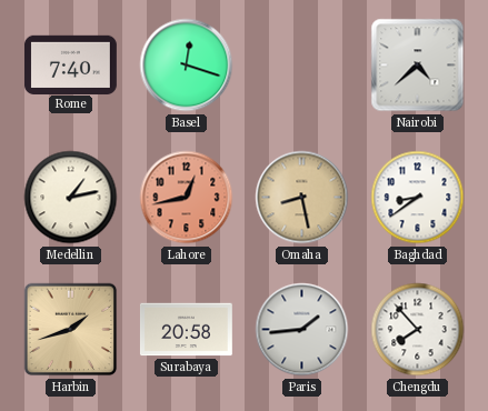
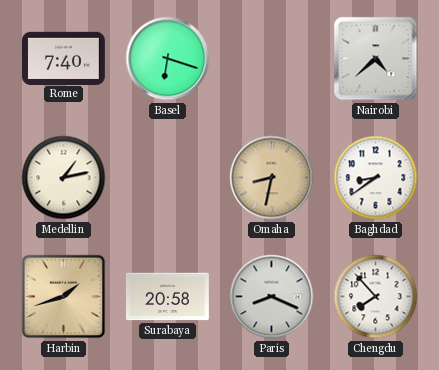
Basel: 12:18 -> 6:18 (168, 59)
Lahore: 12:43 -> none (187, 198)
Omaha: 8:28 -> 8:32 (272, 178)
Paris: 1:44 -> 8:19 (272, 297)
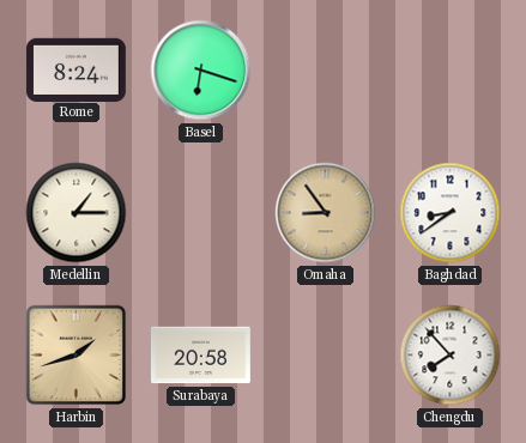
Rome: 7:40 -> 8:24 (75, 69)
Nairobi: 4:38 -> none (376, 59)
Medellin: 1:13 -> 1:15 (77, 213)
Omaha: 8:32 -> 8:54 (326, 213)
Paris: 8:19 -> none (272, 297)
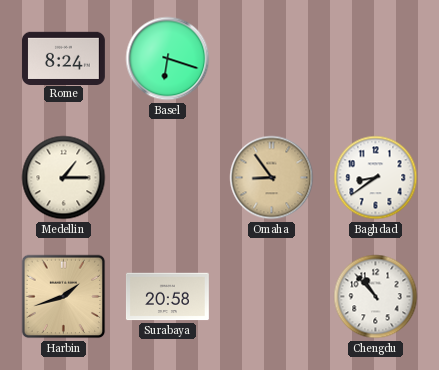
Chengdu: 7:53 -> 10:53 (376, 297)
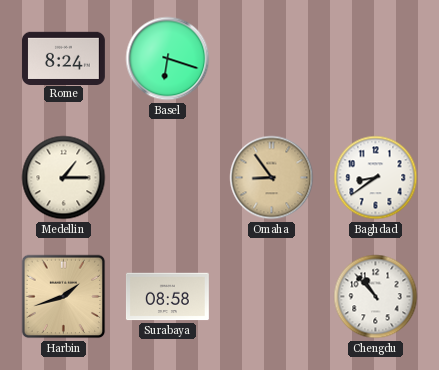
Surabaya: 20:58 -> 08:58 (167, 297)
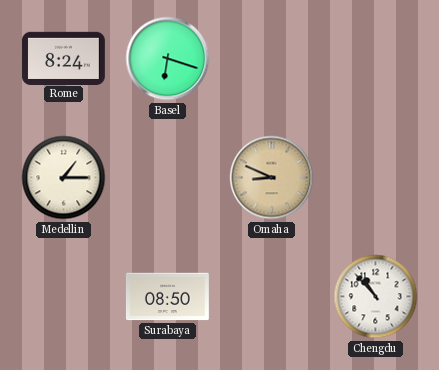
Omaha: 8:54 -> 8:49 (272, 178)
Baghdad: 8:39 -> none (376, 178)
Harbin: 1:42 -> none (64, 297)
Surabaya: 08:58 -> 08:50 (167, 297)
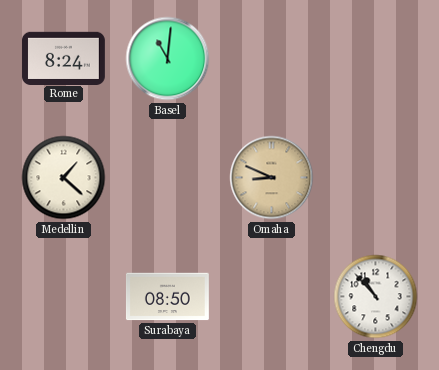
Basel: 6:18 -> 11:01 (168, 59)
Medellin: 1:15 -> 1:22 (64, 178)
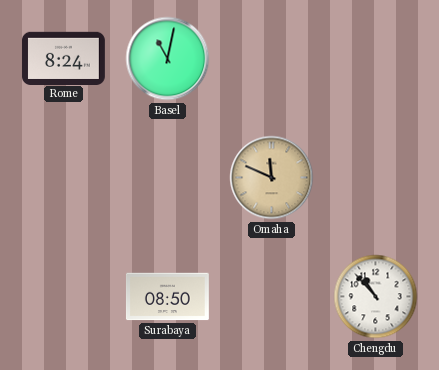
Basel: 11:01 -> 11:02 (168, 59)
Medellin: 1:22 -> none (64, 178)
Omaha: 8:49 -> 11:49 (272, 178)
